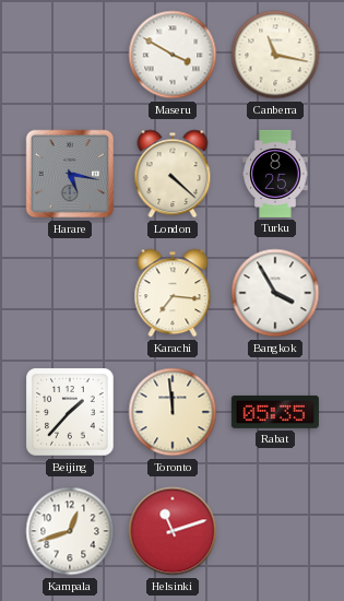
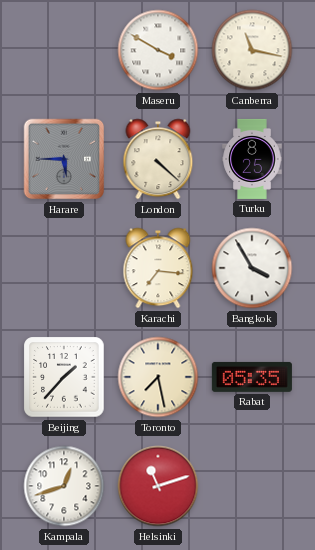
Harare: 5:17 -> 5:45 (64, 159)
Toronto: 11:59 -> 7:28 (158, 377)
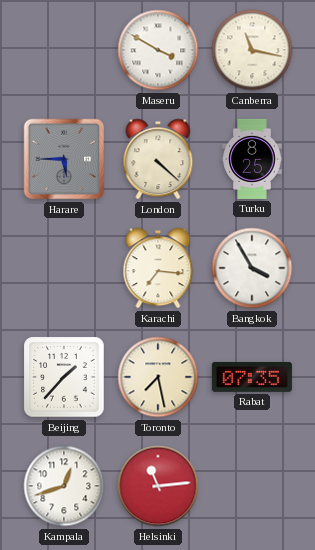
Rabat: 05:35 -> 07:35 (252, 377)
Helsinki: 11:12 -> 11:14 (158, 486)
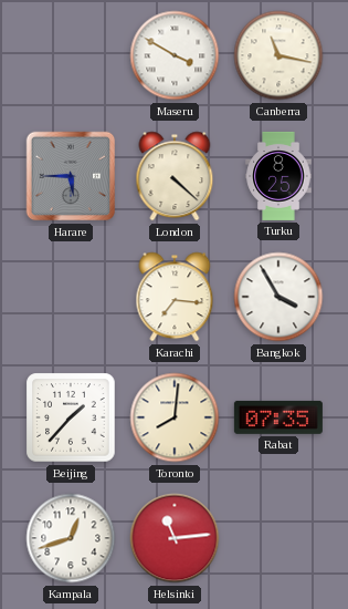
Toronto: 7:28 -> 8:01 (175, 417)
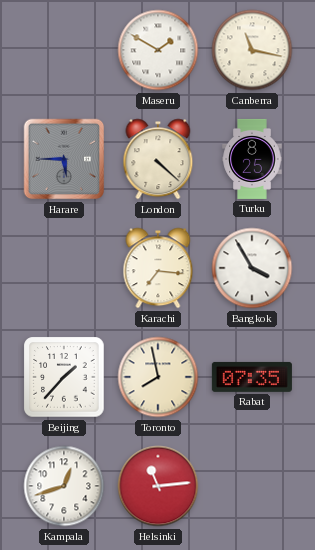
Maseru: 3:50 -> 1:50 (158, 50)
Toronto: 8:01 -> 7:58 (158, 377)
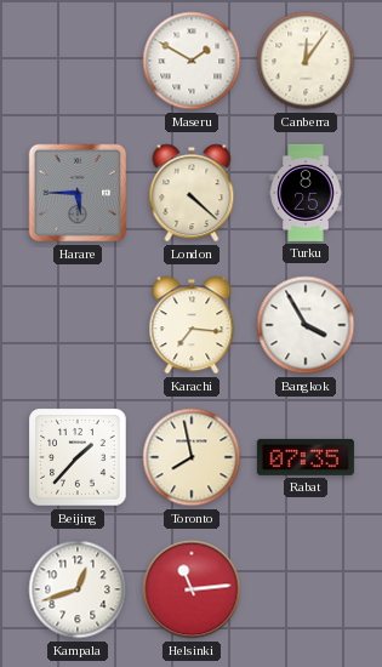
Canberra: 11:17 -> 12:06 (306, 61)
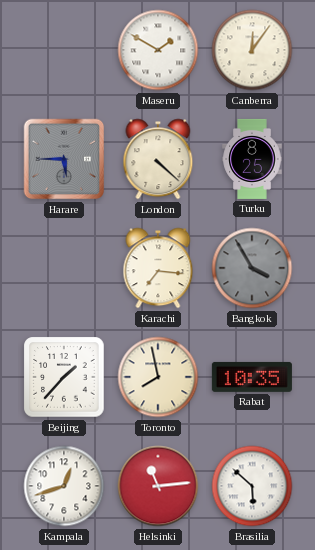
Bangkok dial: white -> grey (252, 268)
Rabat: 07:35 -> 10:35 (252, 377)
Brasilia: none -> 5:52 (252, 486)
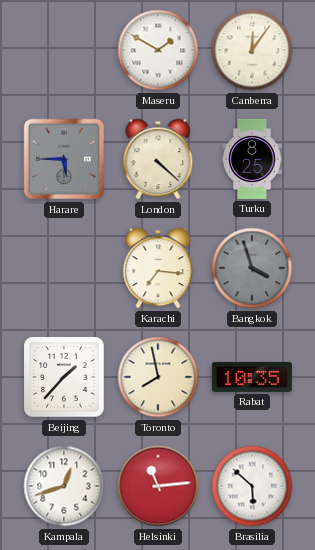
Bangkok: 3:55 -> 3:57 (252, 268)
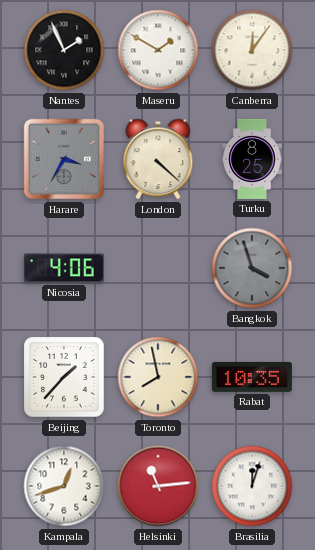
Nantes: none -> 1:56 (64, 50)
Harare: 5:45 -> 3:35 (64, 159)
Nicosia: none -> 4:06 (64, 268)
Karachi: 7:16 -> none (158, 268)
Brasilia: 5:52 -> 12:03 (252, 486)
